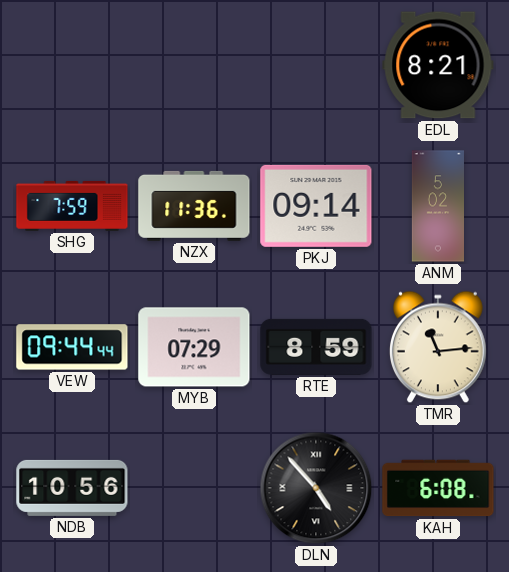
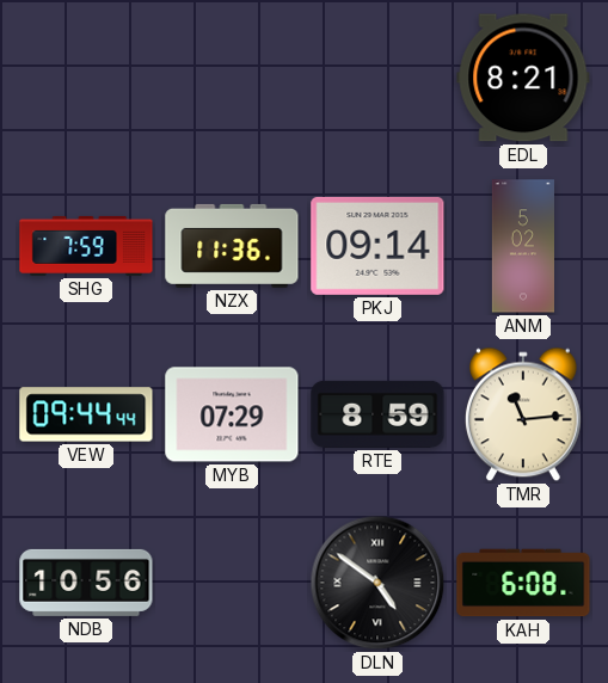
DLN: 4:53 -> 4:51 (377, 583)
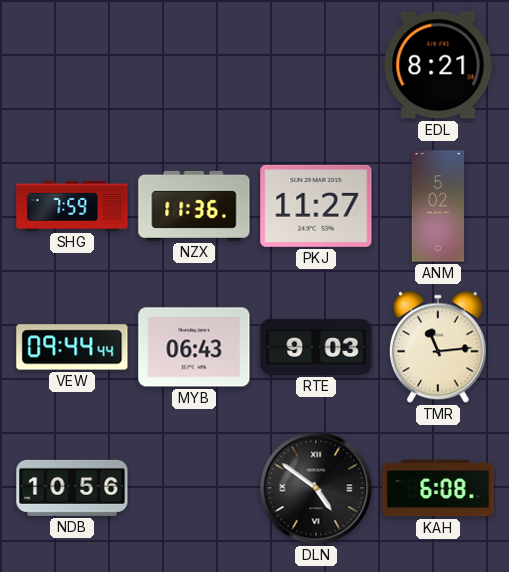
PKJ: 09:14 -> 11:27 (316, 206)
MYB: 07:29 -> 06:43 (194, 347)
RTE: 8:59 -> 9:03 (316, 347)
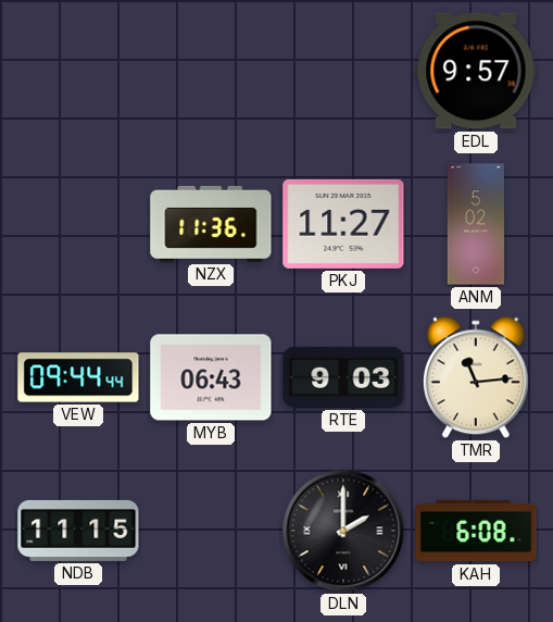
EDL: 8:21 -> 9:57 (476, 71)
SHG: 7:59 -> none (72, 206)
NDB: 10:56 -> 11:15 (78, 531)
DLN: 4:51 -> 2:00 (343, 531)
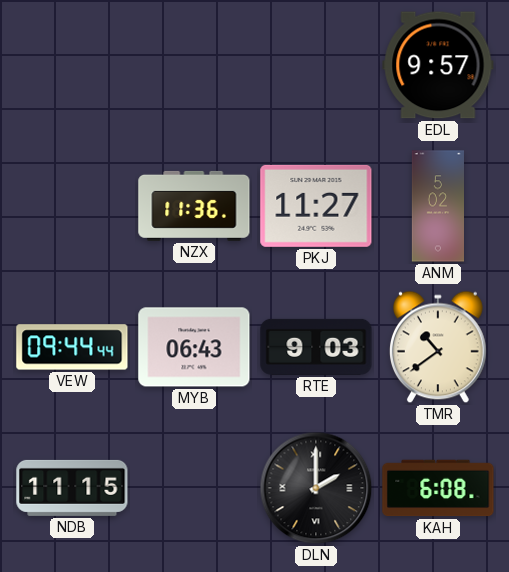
TMR: 11:14 -> 10:39 (438, 347)
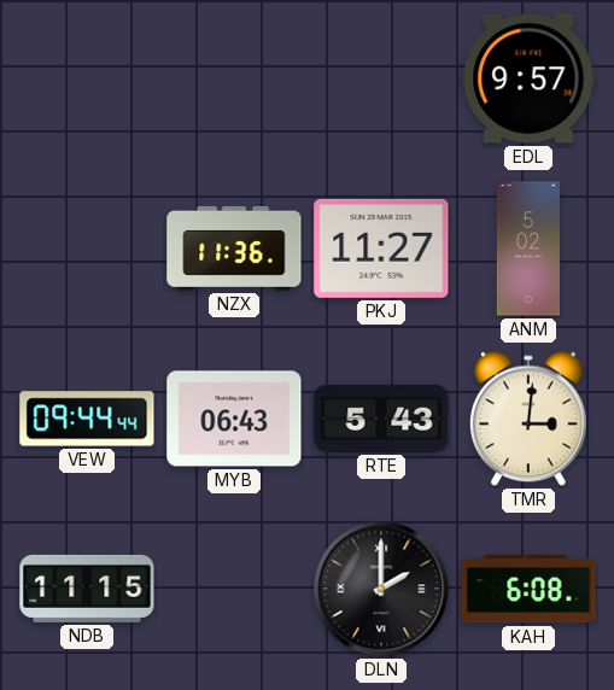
RTE: 9:03 -> 5:43 (381, 419)
TMR: 10:39 -> 3:01 (528, 419)
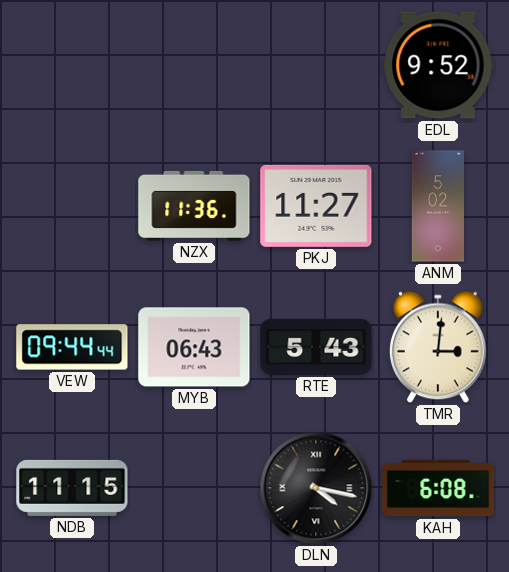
EDL: 9:57 -> 9:52 (438, 65)
DLN: 2:00 -> 4:17 (316, 488)
